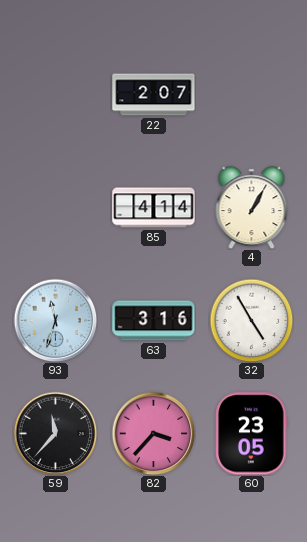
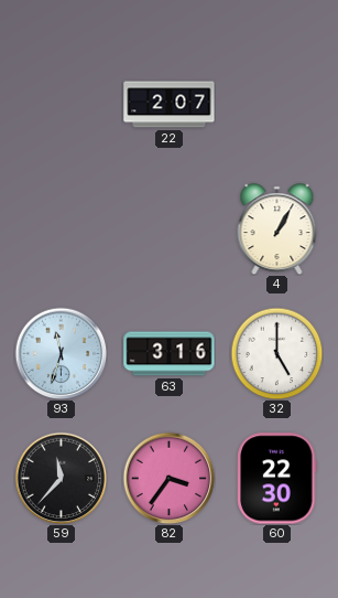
85: 4:14 -> none (154, 208)
32: 4:55 -> 5:00 (276, 353)
82: 3:37 -> 3:36 (168, 478)
60: 23:05 -> 22:30 (277, 479)
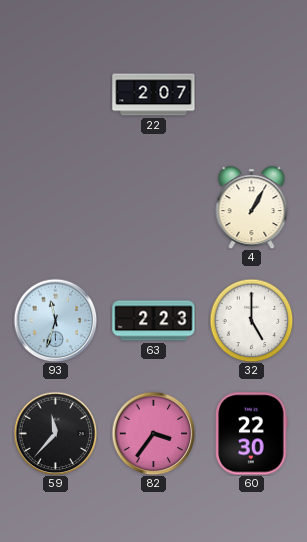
63: 3:16 -> 2:23 (154, 321)
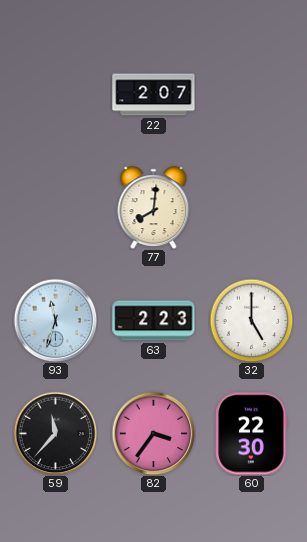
77: none -> 8:01 (154, 208)
4: 1:05 -> none (252, 208)
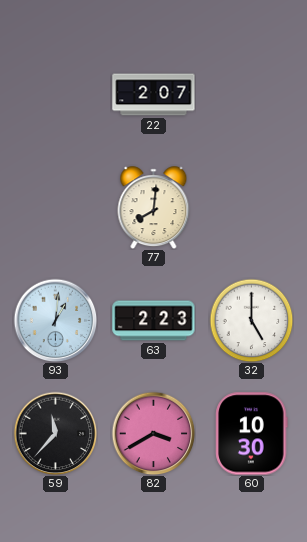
93: 11:33 -> 1:01 (55, 320)
82: 3:36 -> 3:40 (153, 433)
60: 22:30 -> 10:30 (252, 434)
